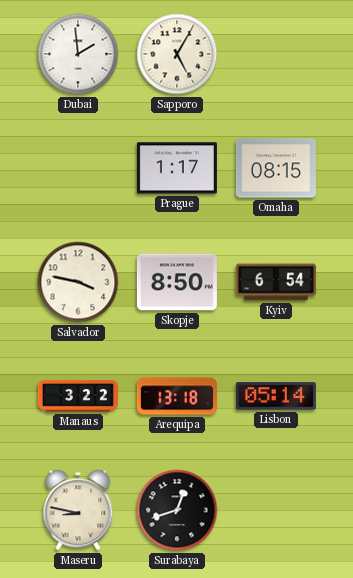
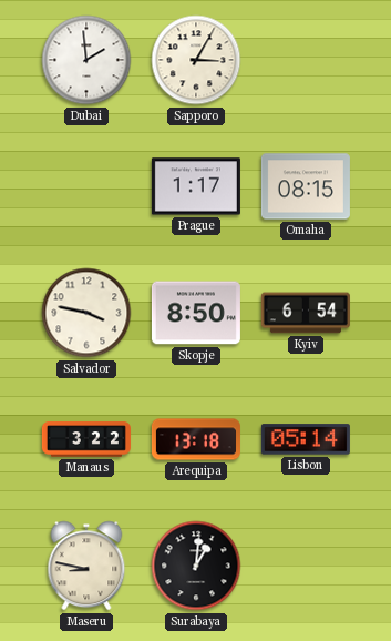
Sapporo: 5:05 -> 3:05 (196, 60)
Surabaya: 12:42 -> 1:01 (196, 566)
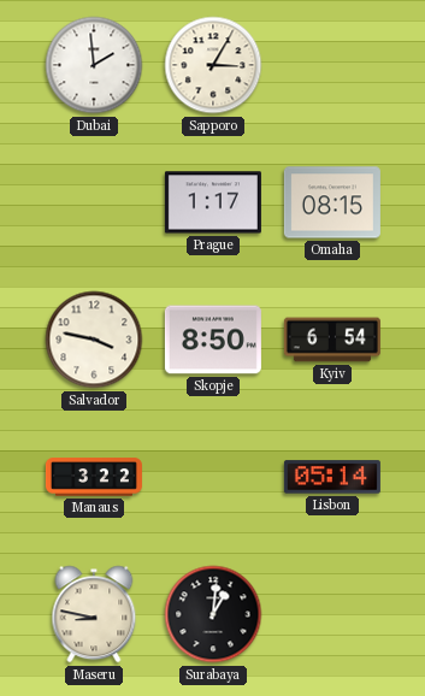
Arequipa: 13:18 -> none (196, 439)
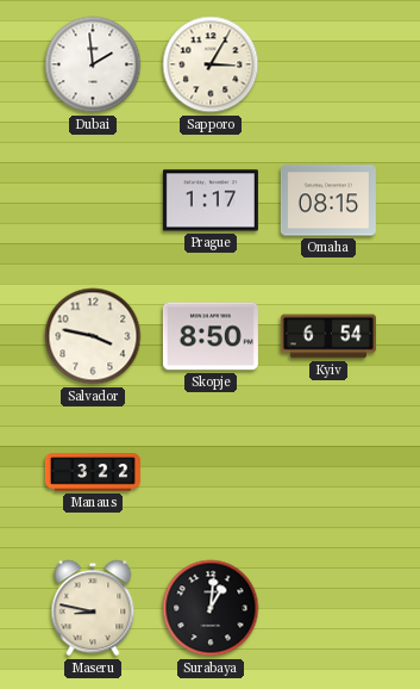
Lisbon: 05:14 -> none (332, 477)
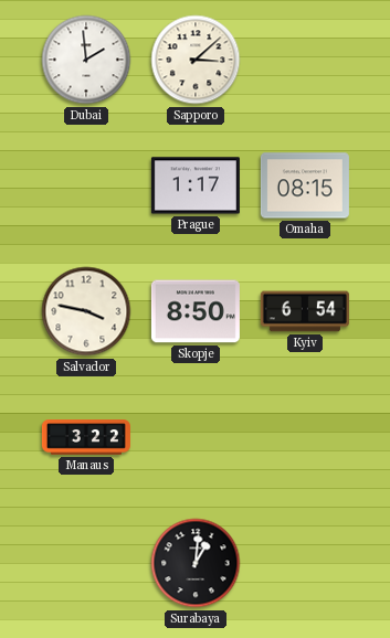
Sapporo: 3:05 -> 3:08 (196, 60)
Maseru: 8:47 -> none (93, 608)
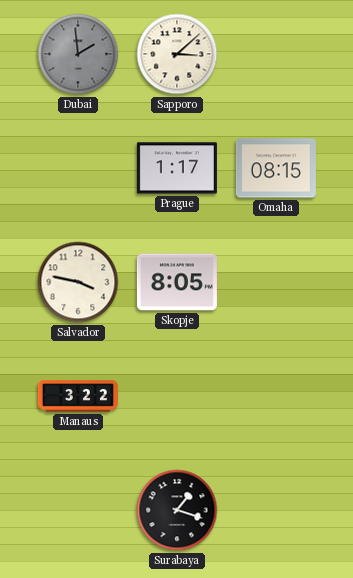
Dubai dial: white -> grey (78, 54)
Skopje: 8:50 -> 8:05 (177, 282)
Kyiv: 6:54 -> none (305, 311)
Surabaya: 1:01 -> 1:18 (177, 510)
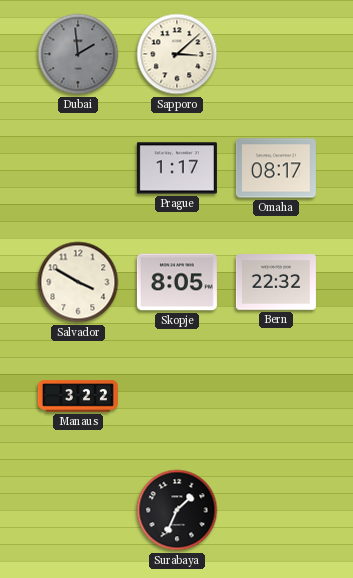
Omaha: 08:15 -> 08:17 (276, 168)
Salvador: 3:47 -> 3:50 (78, 282)
Bern: none -> 22:32 (276, 282)
Surabaya: 1:18 -> 1:34 (177, 510)
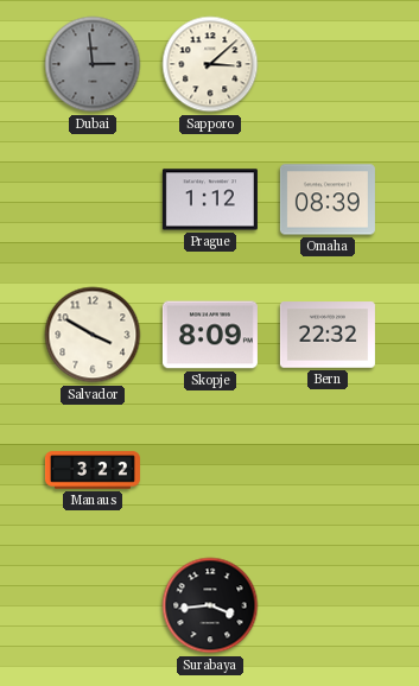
Dubai: 1:59 -> 2:59 (93, 64)
Prague: 1:17 -> 1:12 (210, 199)
Omaha: 08:17 -> 08:39 (328, 199)
Skopje: 8:05 -> 8:09 (210, 335)
Surabaya: 1:34 -> 3:44 (210, 605)
